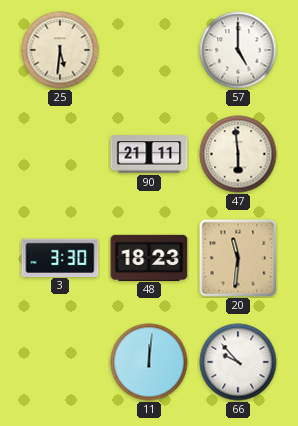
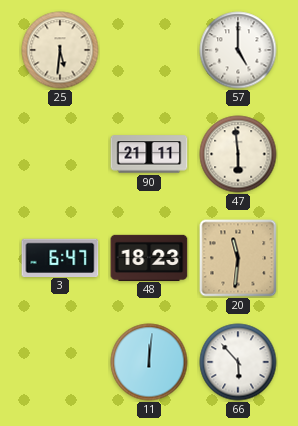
3: 3:30 -> 6:47 (60, 257)
66: 9:53 -> 5:53 (238, 362)
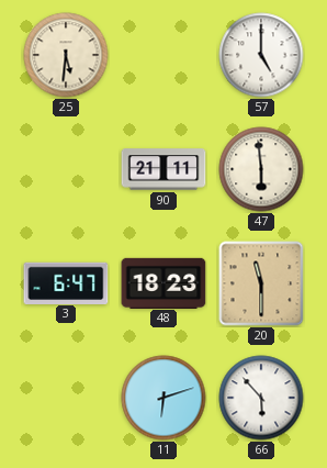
20: 11:31 -> 11:30 (261, 283)
11: 12:01 -> 6:12 (163, 398)
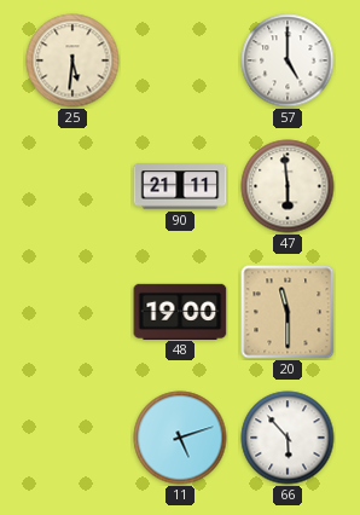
3: 6:47 -> none (66, 282)
48: 18:23 -> 19:00 (180, 311)
11: 6:12 -> 5:12 (180, 438)
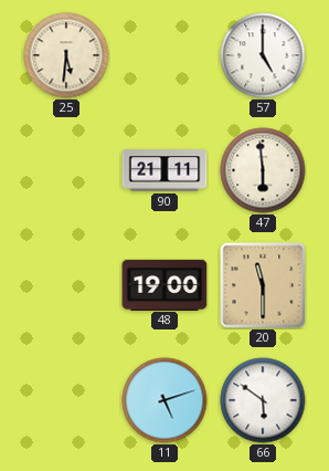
66: 5:53 -> 5:51 (263, 400)
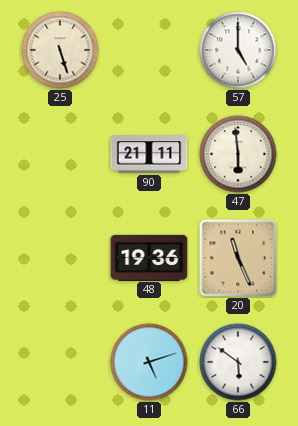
25: 5:31 -> 5:27 (60, 50)
48: 19:00 -> 19:36 (149, 257)
20: 11:30 -> 11:26 (238, 258)
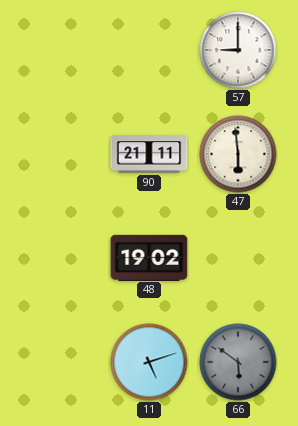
25: 5:27 -> none (60, 50)
57: 5:00 -> 9:00 (238, 50)
48: 19:36 -> 19:02 (149, 257)
20: 11:26 -> none (238, 258)
66 dial: white -> grey (238, 362)
